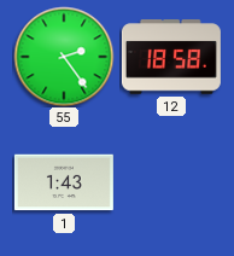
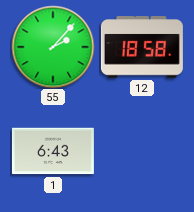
55: 2:24 -> 2:07 (53, 47)
1: 1:43 -> 6:43 (53, 151)
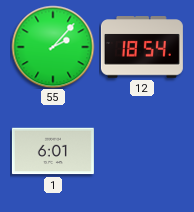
12: 18:58 -> 18:54 (142, 47)
1: 6:43 -> 6:01 (53, 151)
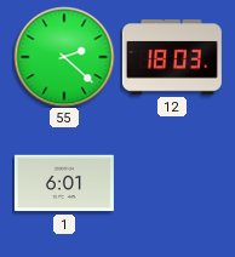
55: 2:07 -> 2:22 (64, 57)
12: 18:54 -> 18:03 (172, 57)
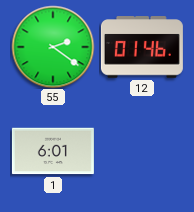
55: 2:22 -> 2:21 (53, 47)
12: 18:03 -> 01:46 (142, 47)
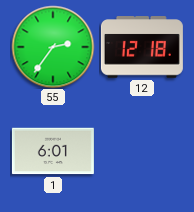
55: 2:21 -> 2:36 (53, 47)
12: 01:46 -> 12:18 (142, 47)
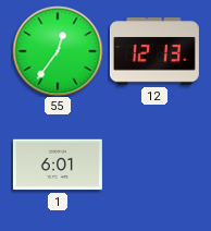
55: 2:36 -> 12:36 (58, 51)
12: 12:18 -> 12:13 (154, 51)
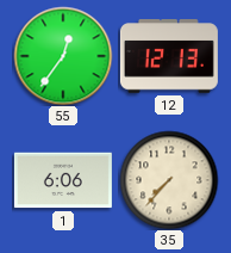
1: 6:01 -> 6:06 (63, 180)
35: none -> 7:37 (169, 180)
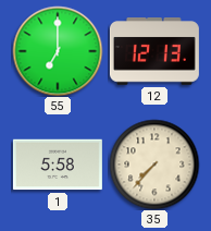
55: 12:36 -> 7:00 (58, 51)
1: 6:06 -> 5:58 (58, 165)
